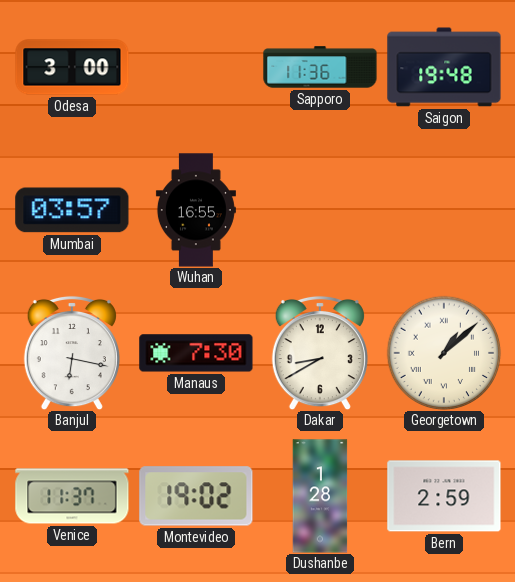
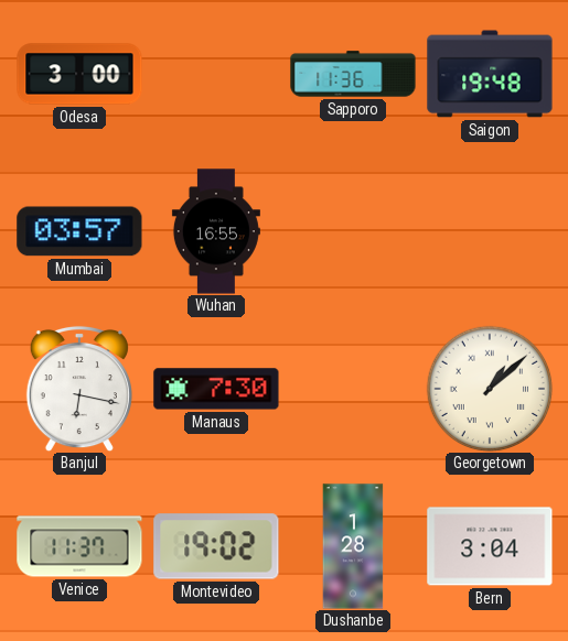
Dakar: 8:40 -> none (320, 353)
Bern: 2:59 -> 3:04 (490, 546)
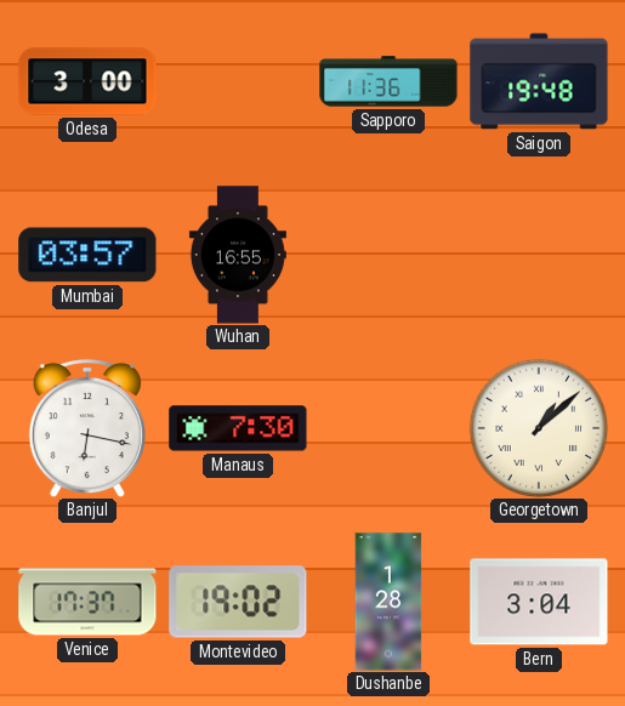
Venice: 11:37 -> 17:37 (87, 602)
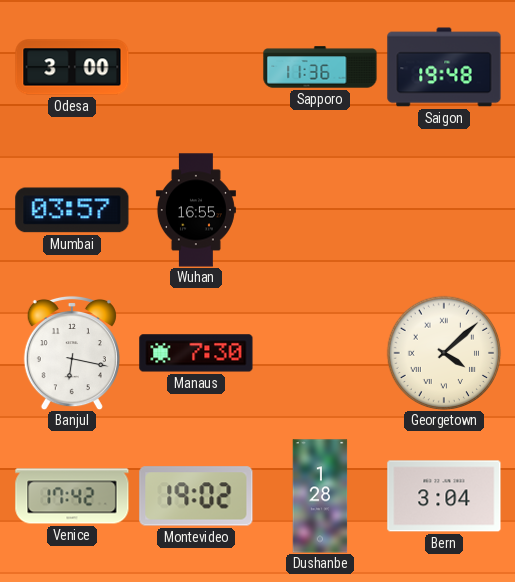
Georgetown: 1:08 -> 4:08 (444, 353)
Venice: 17:37 -> 17:42 (72, 496)
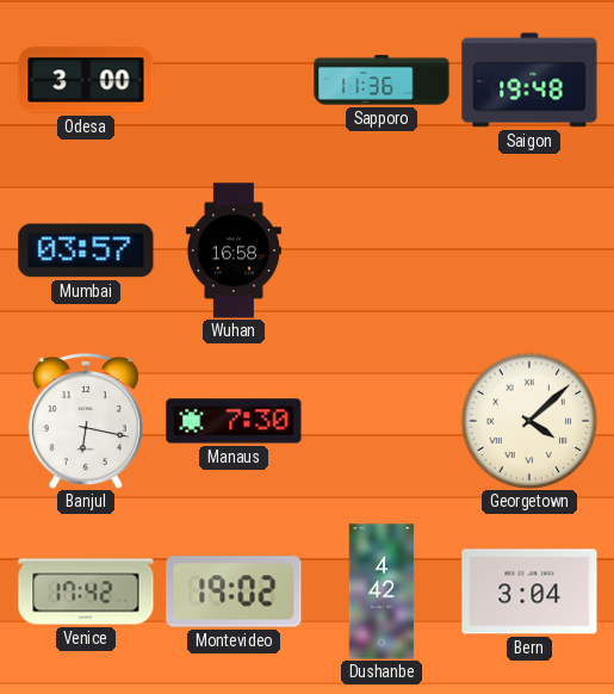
Wuhan: 16:55 -> 16:58 (234, 250)
Dushanbe: 1:28 -> 4:42 (382, 591)
